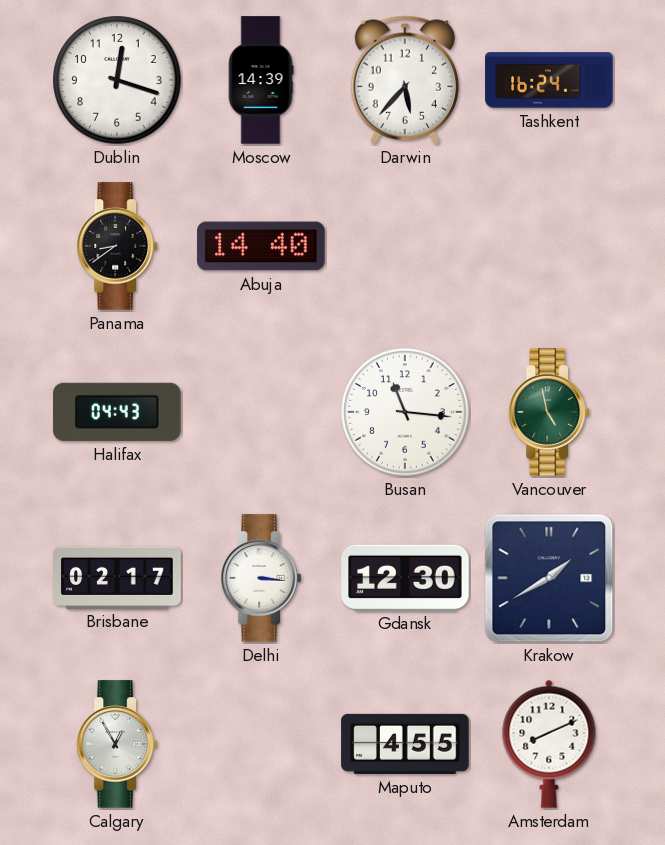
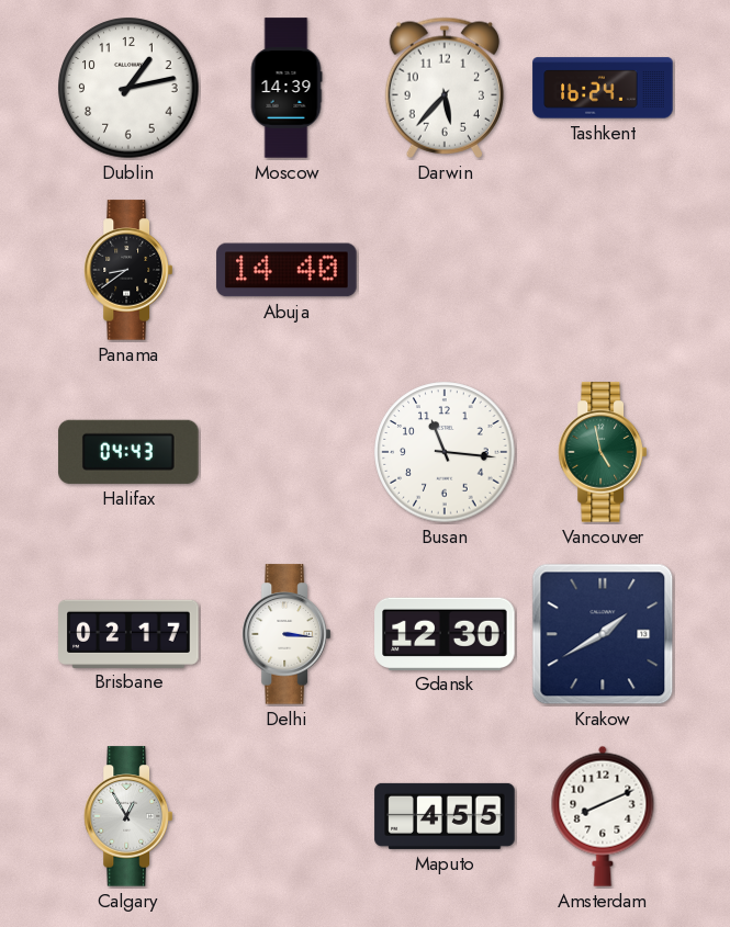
Dublin: 12:18 -> 1:13 (128, 88)
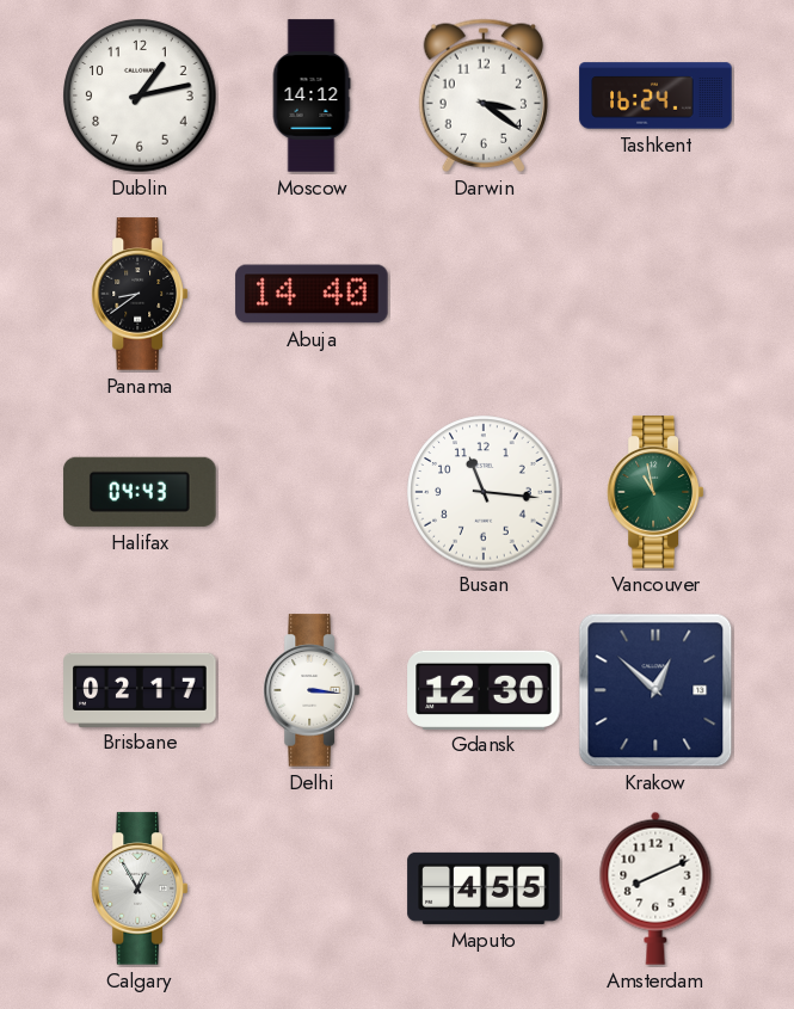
Moscow: 14:39 -> 14:12 (312, 96)
Darwin: 5:37 -> 3:21 (482, 96)
Vancouver: 4:58 -> 10:58 (654, 492)
Krakow: 1:40 -> 12:52 (655, 690)
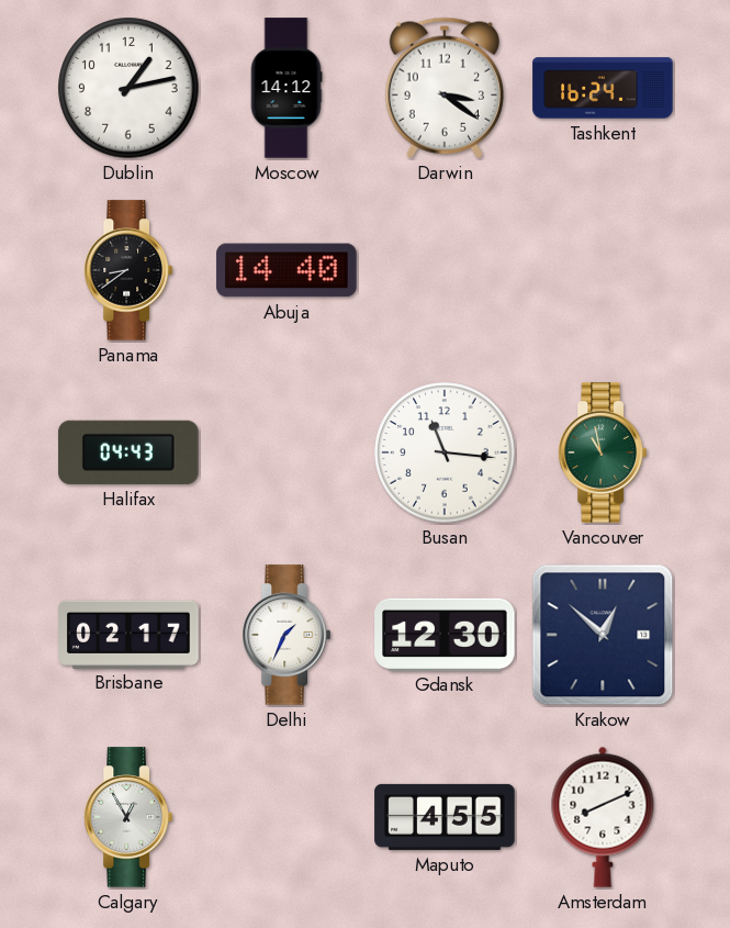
Delhi: 3:16 -> 1:34 (285, 635)
